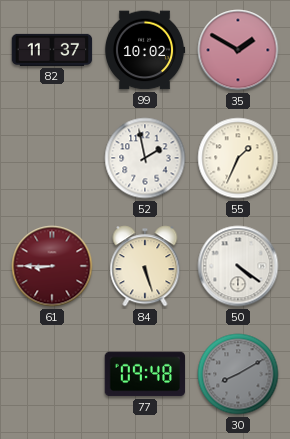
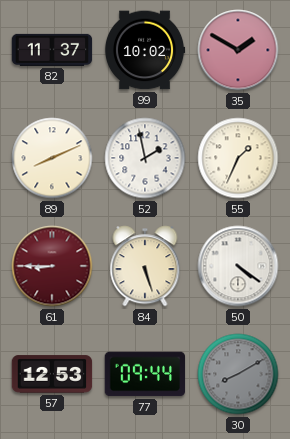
89: none -> 8:11 (52, 158)
57: none -> 12:53 (52, 374)
77: 09:48 -> 09:44 (145, 374)
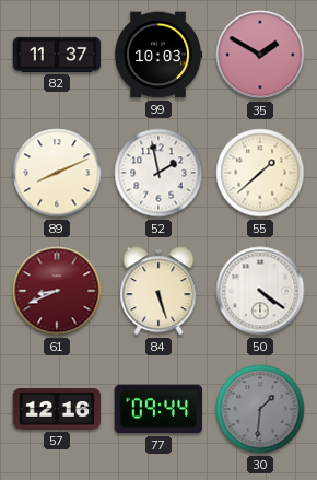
99: 10:02 -> 10:03 (158, 55)
55: 1:34 -> 1:38 (260, 173)
61: 8:45 -> 8:41 (57, 291)
57: 12:53 -> 12:16 (57, 409)
30: 8:10 -> 1:31 (260, 409)
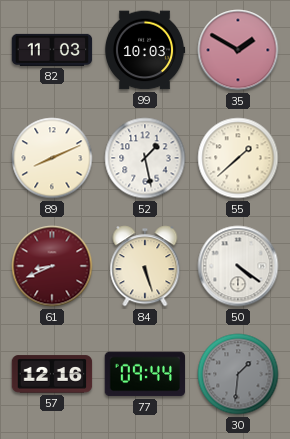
82: 11:37 -> 11:03 (52, 50)
52: 1:58 -> 1:28 (145, 158)
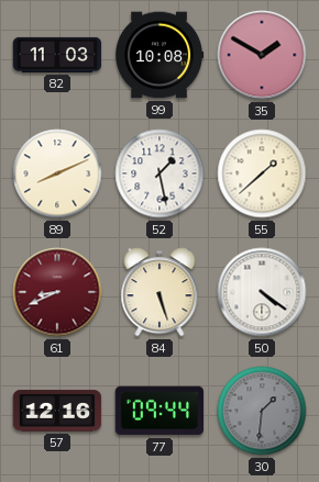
99: 10:03 -> 10:08 (159, 55)
